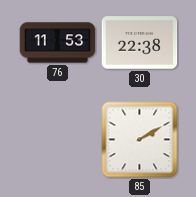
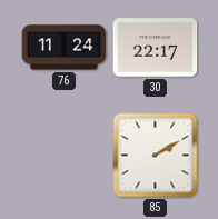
76: 11:53 -> 11:24 (65, 48)
30: 22:38 -> 22:17 (156, 48)
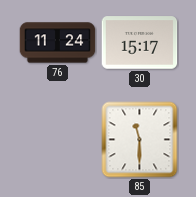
30: 22:17 -> 15:17 (140, 43)
85: 2:10 -> 11:30 (140, 140)
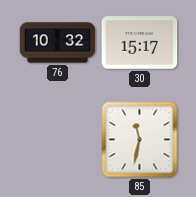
76: 11:24 -> 10:32 (58, 43)
85: 11:30 -> 11:32 (140, 140)
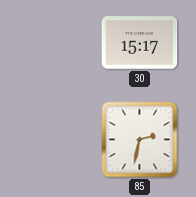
76: 10:32 -> none (58, 43)
85: 11:32 -> 2:32 (140, 140)
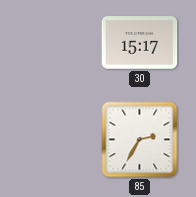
85: 2:32 -> 2:35 (140, 140)
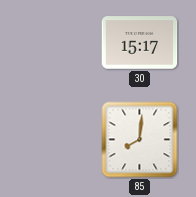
85: 2:35 -> 8:01 (140, 140)
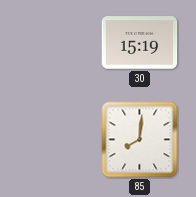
30: 15:17 -> 15:19 (140, 43)
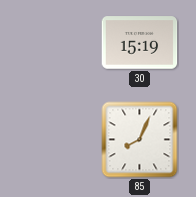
85: 8:01 -> 8:04 (140, 140)
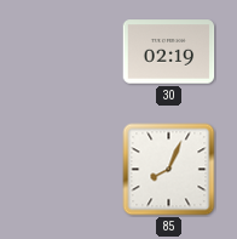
30: 15:19 -> 02:19 (169, 52)
